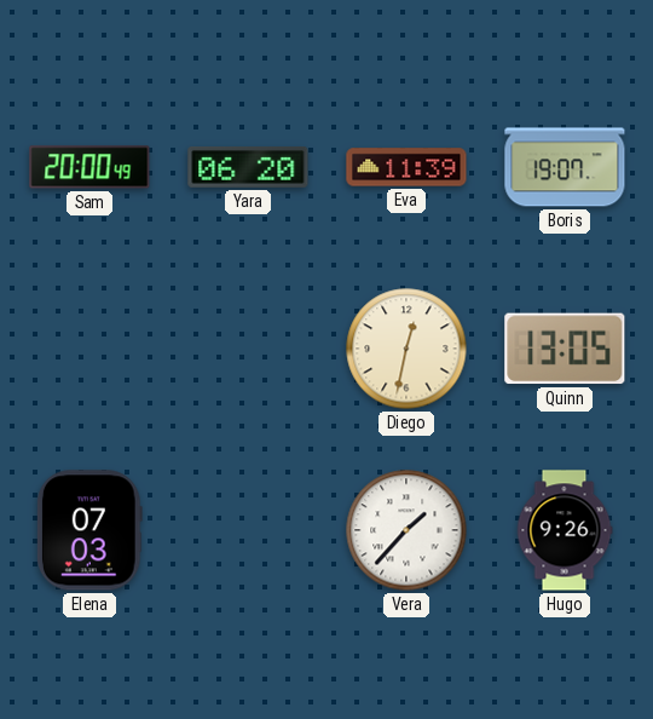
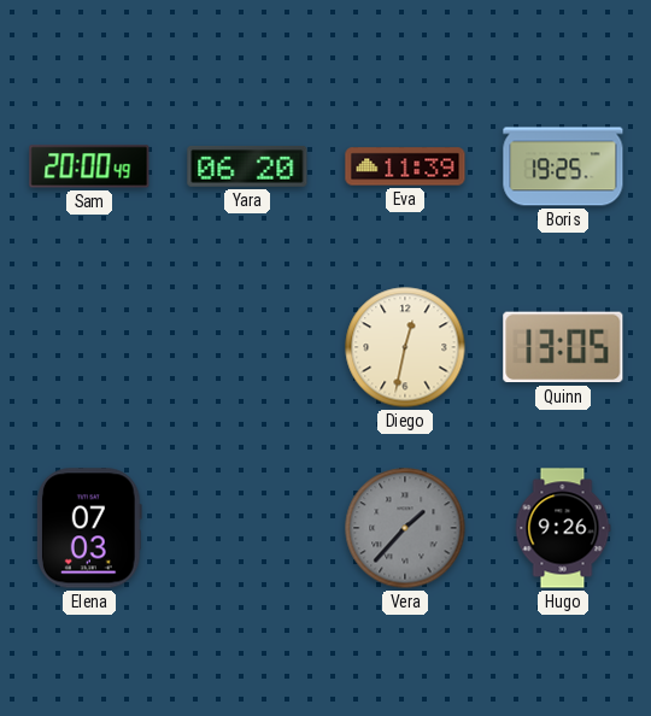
Boris: 19:07 -> 19:25 (563, 166)
Vera dial: white -> grey (405, 528)
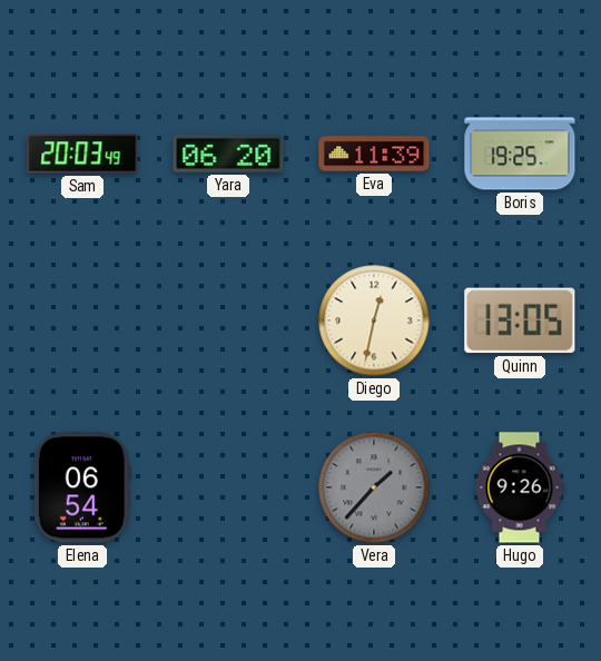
Sam: 20:00 -> 20:03 (82, 154)
Elena: 07:03 -> 06:54 (82, 487)
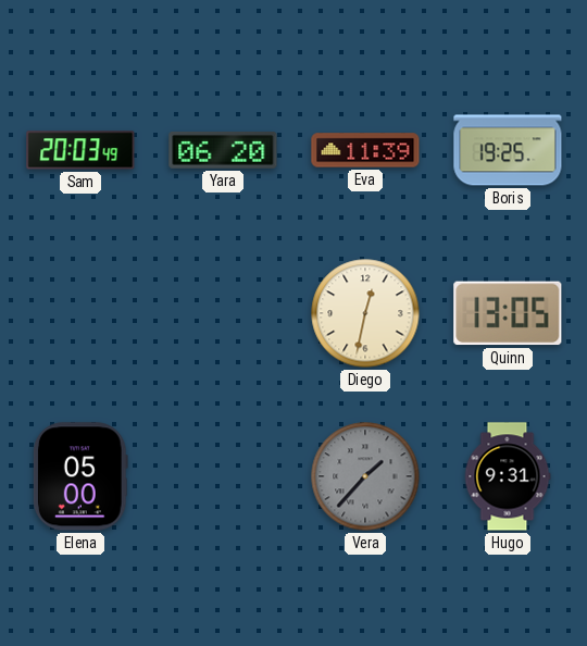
Elena: 06:54 -> 05:00 (80, 476)
Hugo: 9:26 -> 9:31 (508, 476)
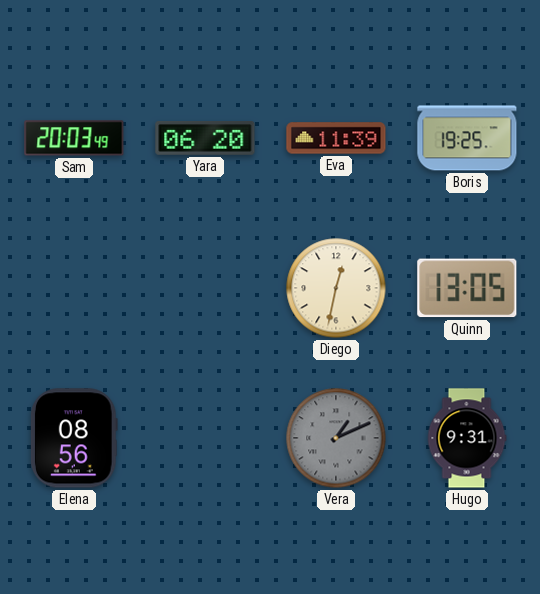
Elena: 05:00 -> 08:56 (74, 438)
Vera: 1:37 -> 1:11 (336, 438)
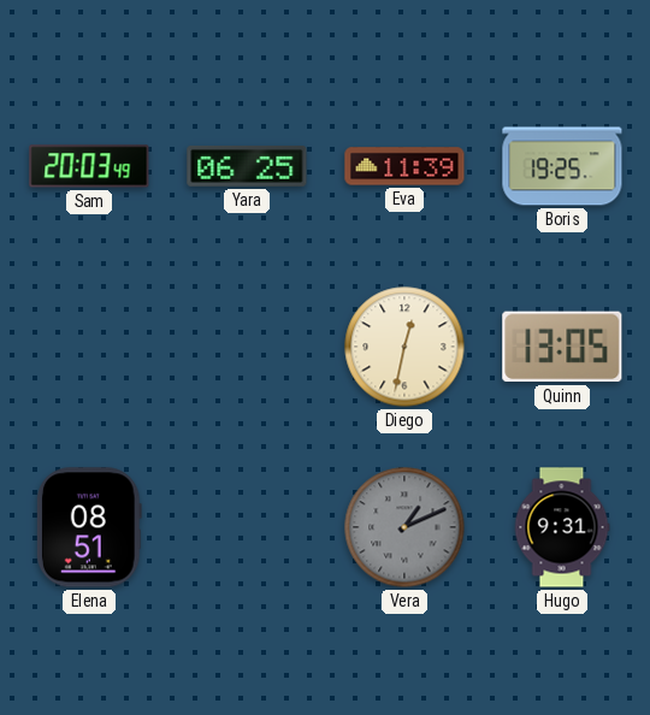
Yara: 06:20 -> 06:25 (247, 167)
Elena: 08:56 -> 08:51 (89, 527)
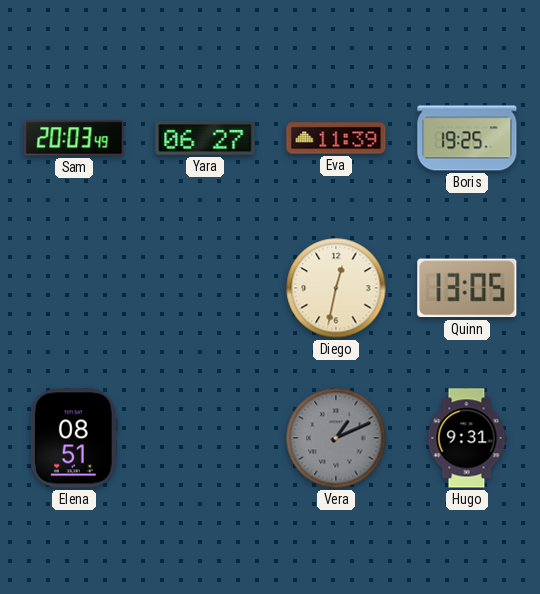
Yara: 06:25 -> 06:27 (205, 139)
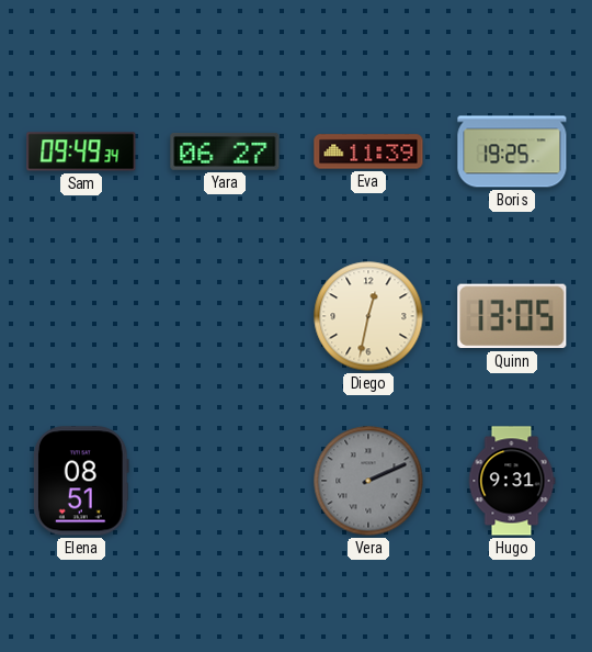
Sam: 20:03 -> 09:49 (81, 151)
Vera: 1:11 -> 2:11 (368, 481)
